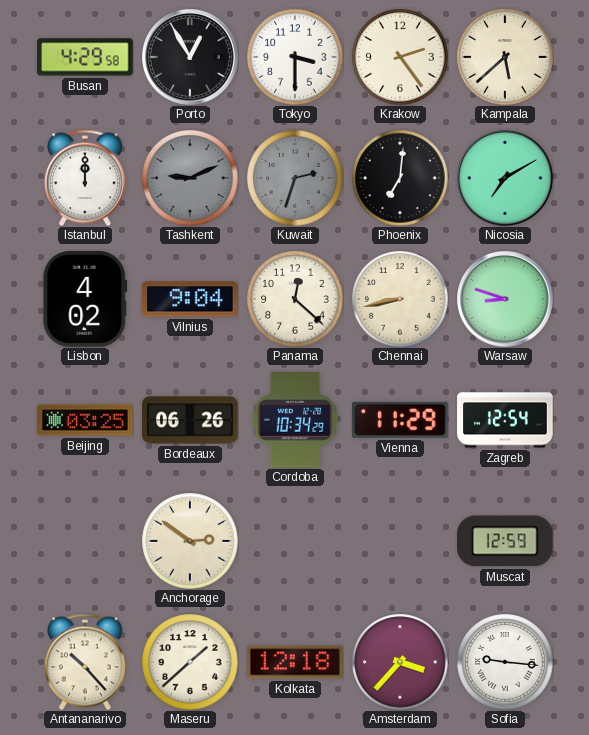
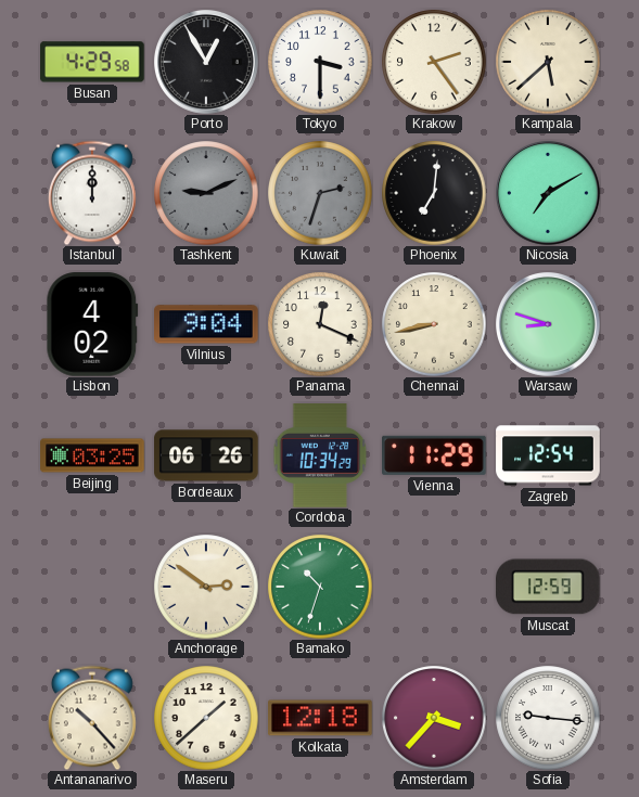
Panama: 12:22 -> 12:19 (320, 324)
Bamako: none -> 10:33 (320, 587)
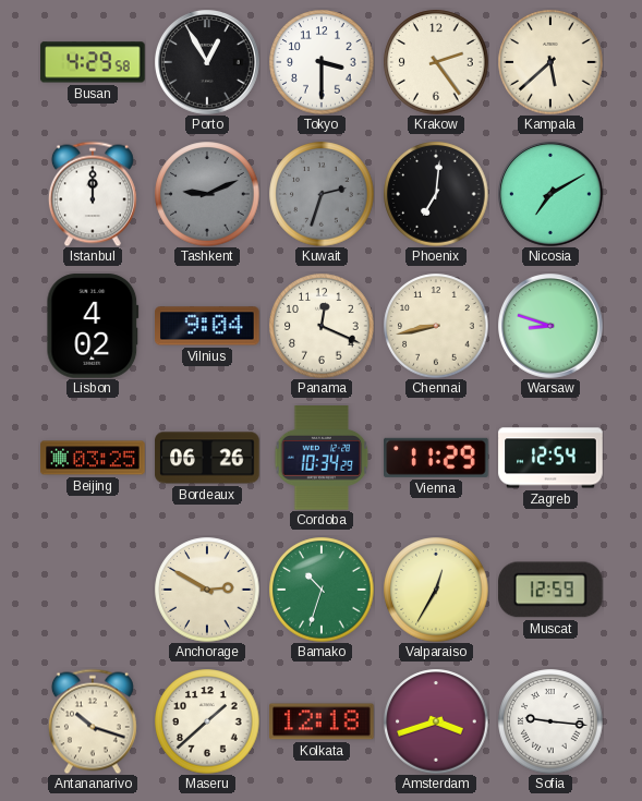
Anchorage: 2:51 -> 2:50 (207, 590)
Valparaiso: none -> 12:35 (436, 590)
Antananarivo: 10:23 -> 10:18 (93, 721)
Amsterdam: 3:37 -> 3:42 (436, 721)
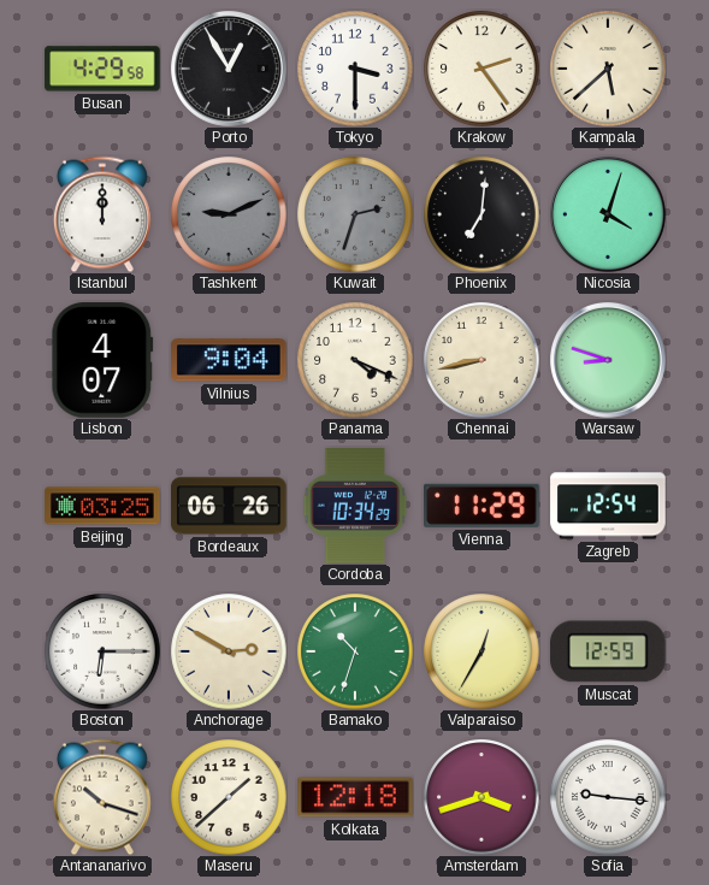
Nicosia: 7:10 -> 4:03 (609, 216)
Lisbon: 4:02 -> 4:07 (102, 360)
Panama: 12:19 -> 4:19 (355, 360)
Boston: none -> 6:15 (102, 651)
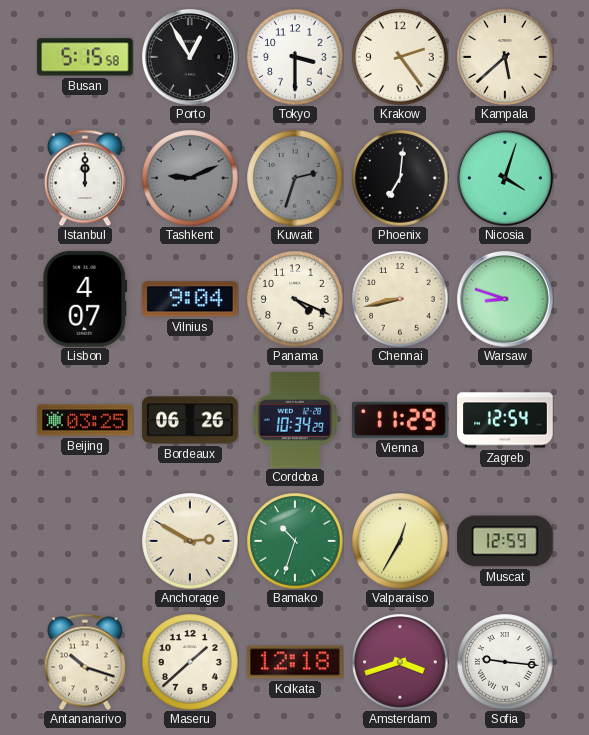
Busan: 4:29 -> 5:15 (85, 57)
Boston: 6:15 -> none (102, 651)
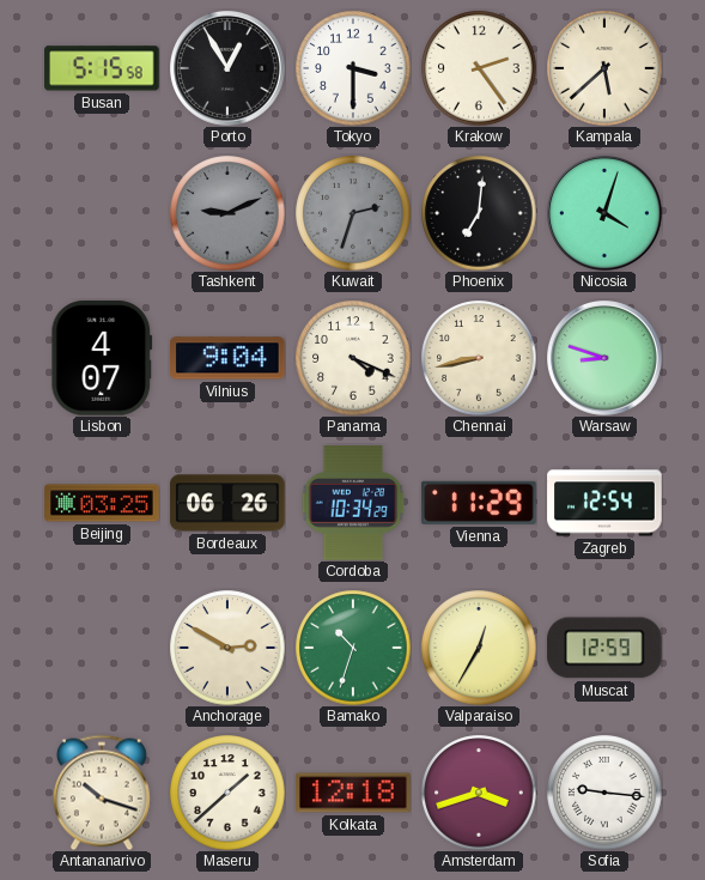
Istanbul: 12:00 -> none (85, 178)
